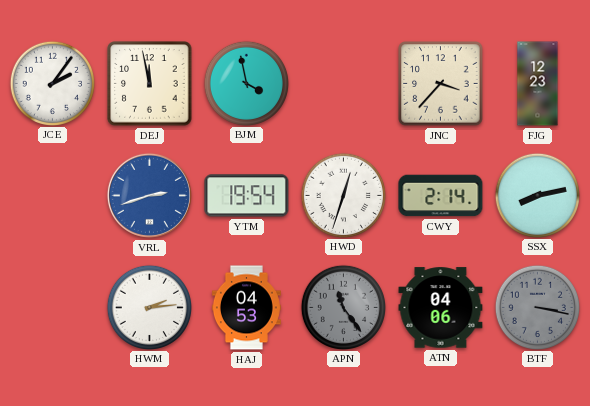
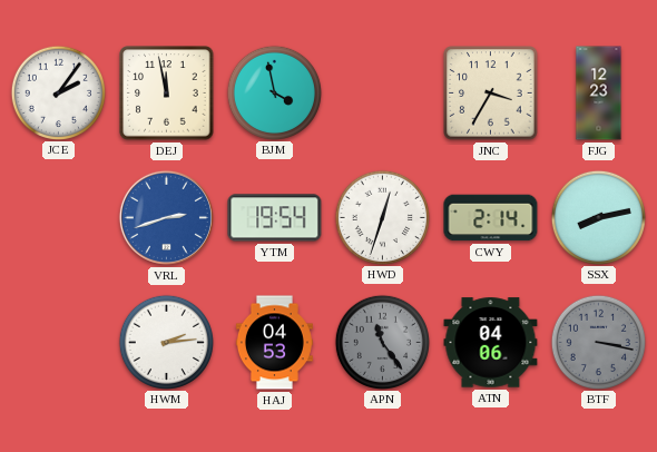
JNC: 3:37 -> 3:35 (491, 94)
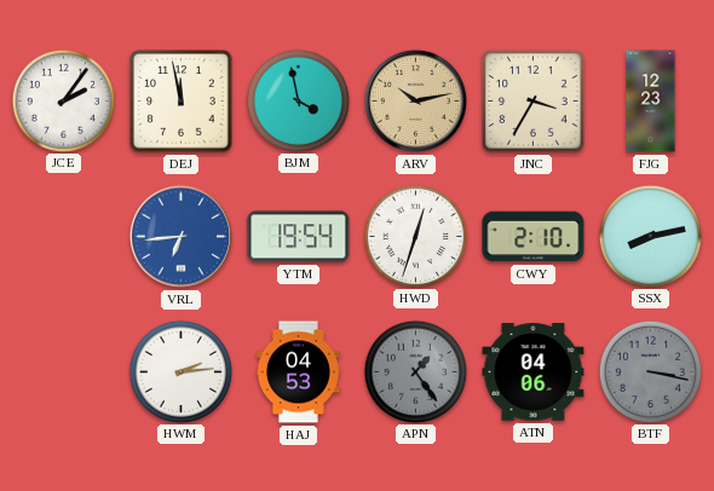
ARV: none -> 10:13 (415, 100)
VRL: 2:42 -> 6:44 (180, 236)
CWY: 2:14 -> 2:10 (534, 237)
APN: 11:24 -> 1:24 (415, 371)
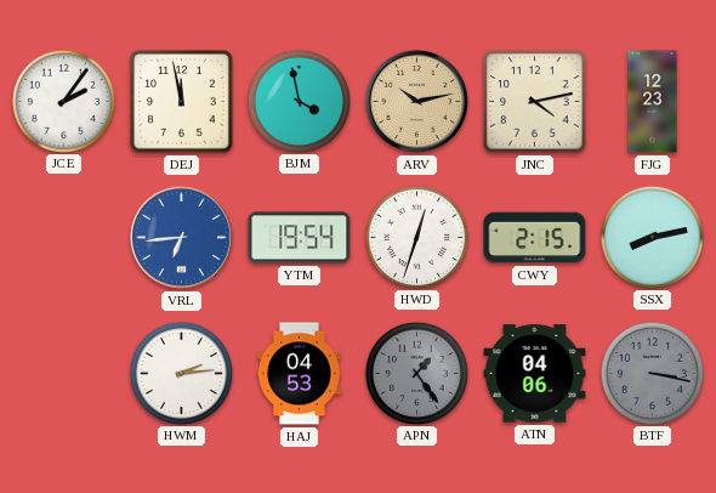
JNC: 3:35 -> 4:13 (535, 102)
CWY: 2:10 -> 2:15 (535, 238)
